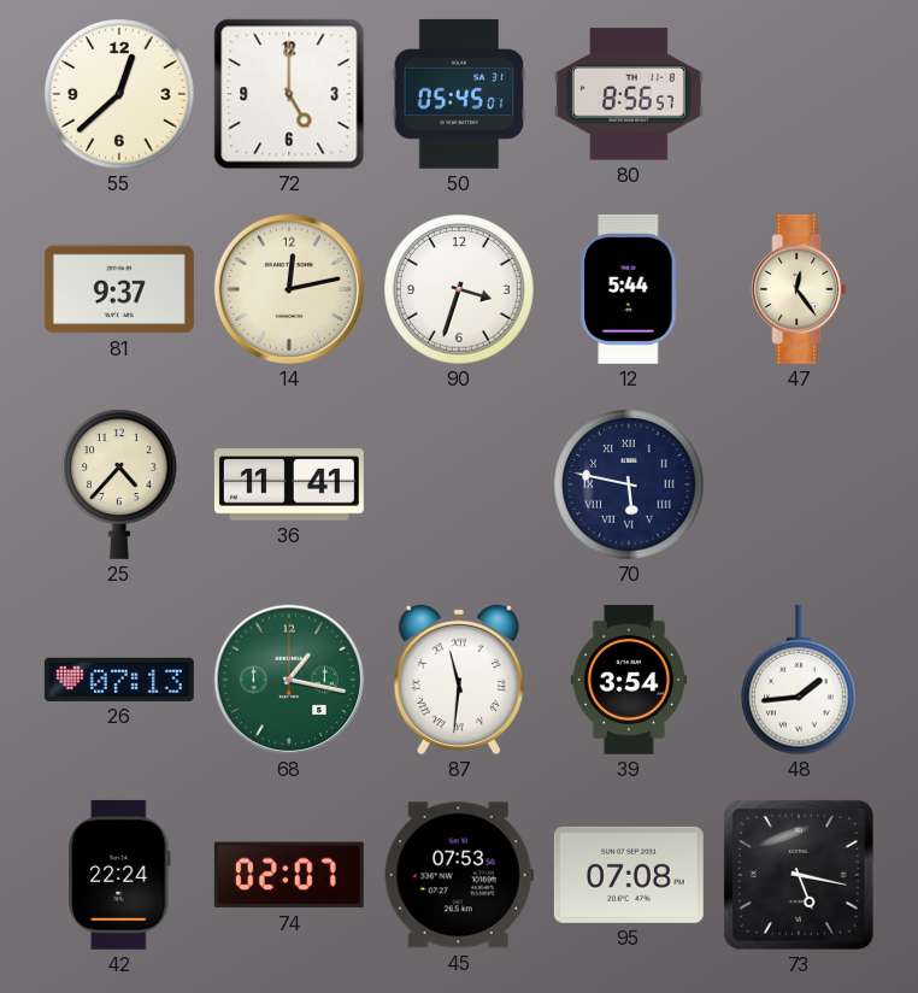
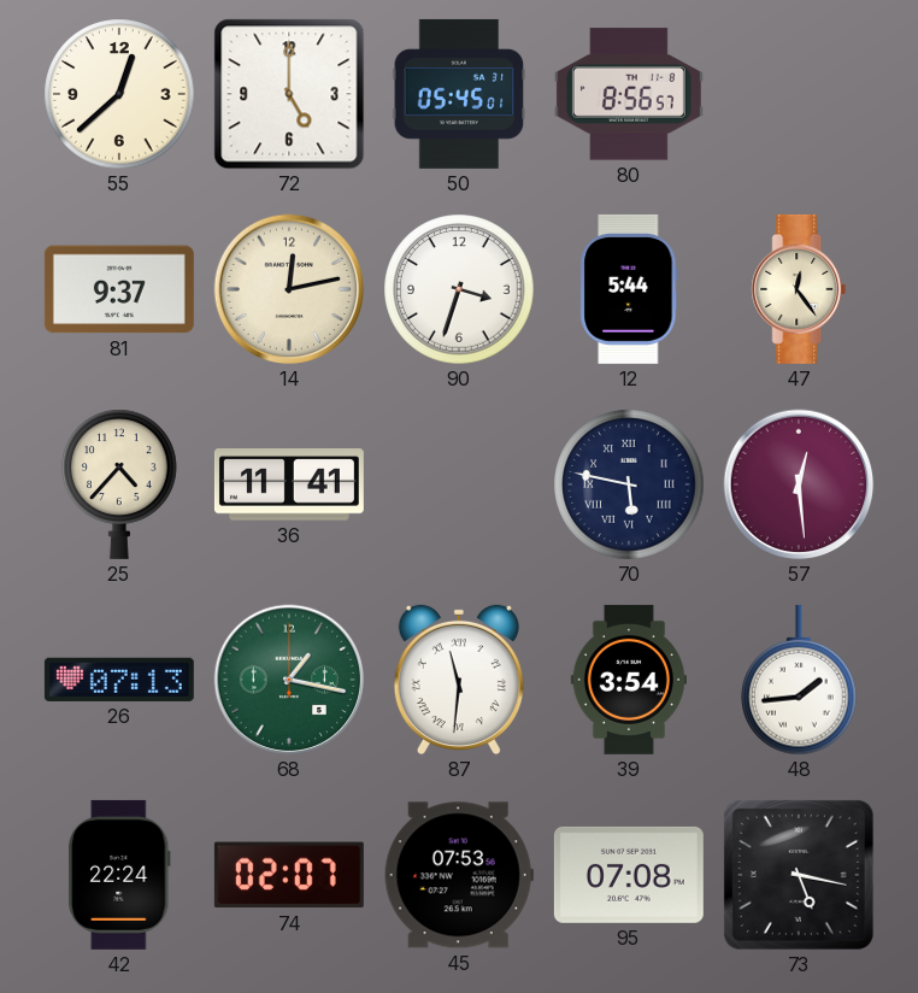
57: none -> 12:29 (799, 484)
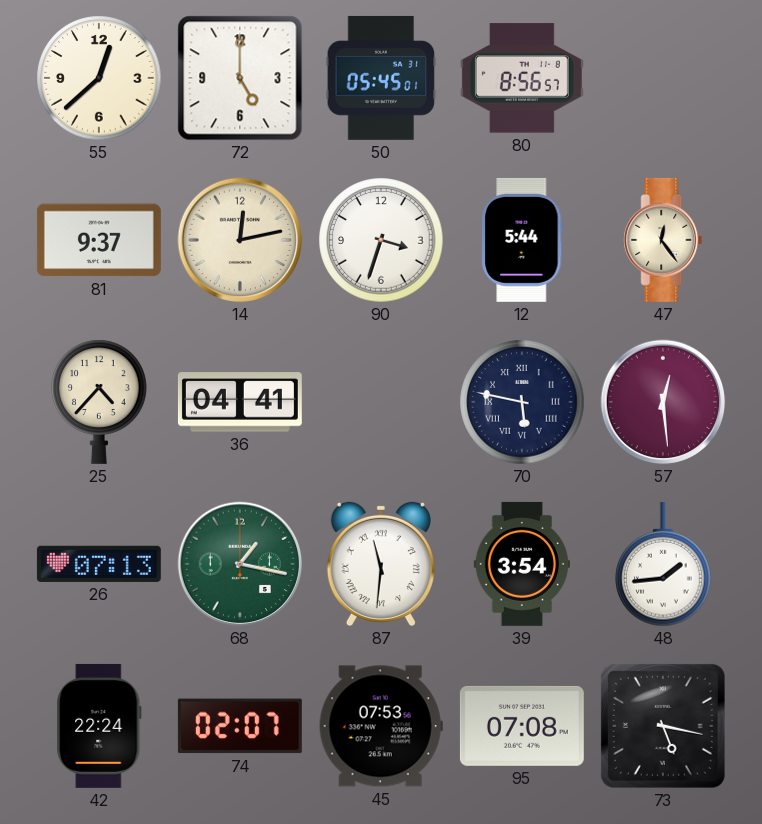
36: 11:41 -> 04:41 (240, 402)
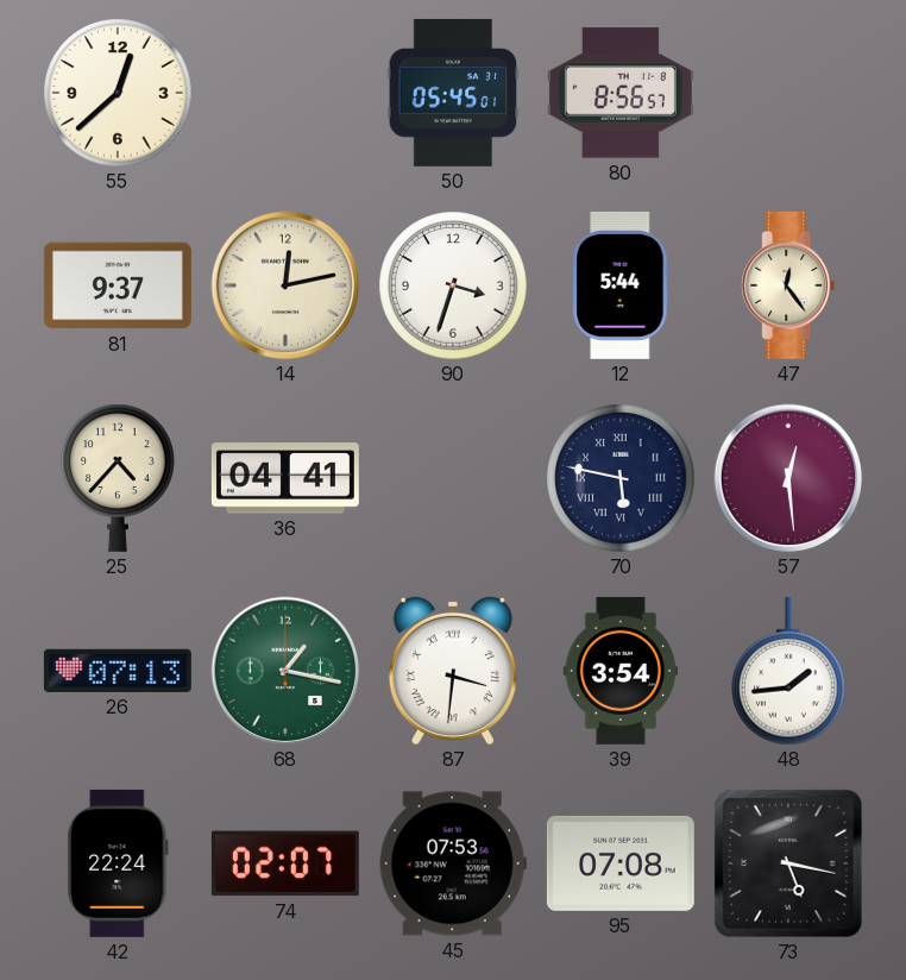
72: 5:00 -> none (240, 78)
87: 11:31 -> 3:31 (453, 671)
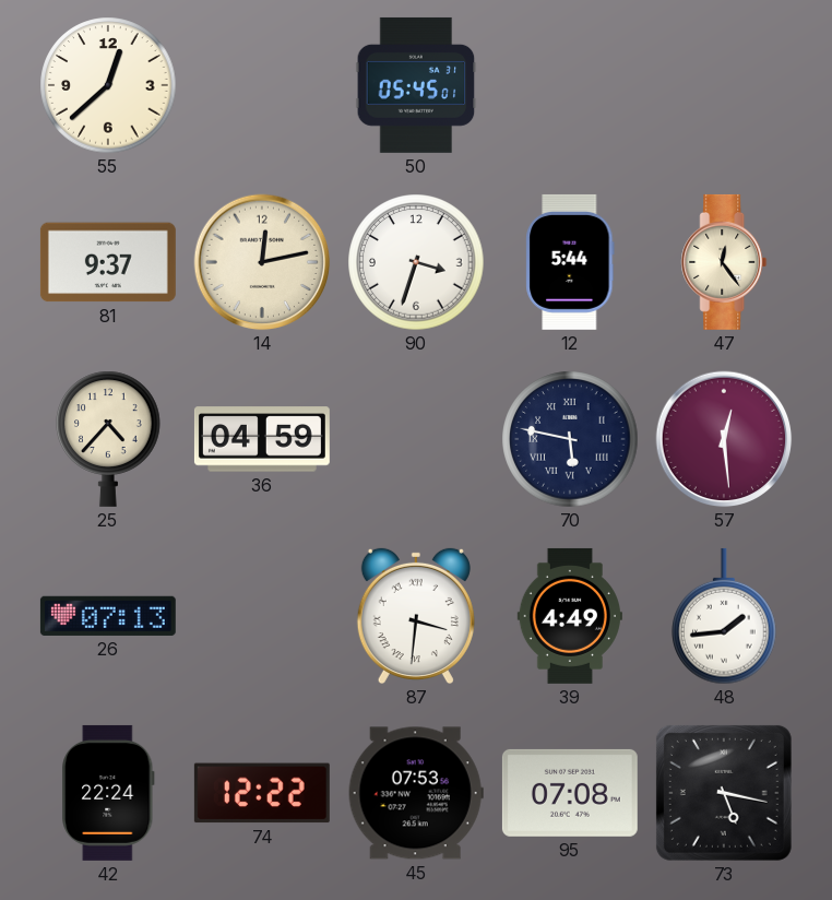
80: 8:56 -> none (621, 93)
36: 04:41 -> 04:59 (262, 439)
68: 1:17 -> none (285, 671)
39: 3:54 -> 4:49 (570, 616)
74: 02:07 -> 12:22 (262, 793)
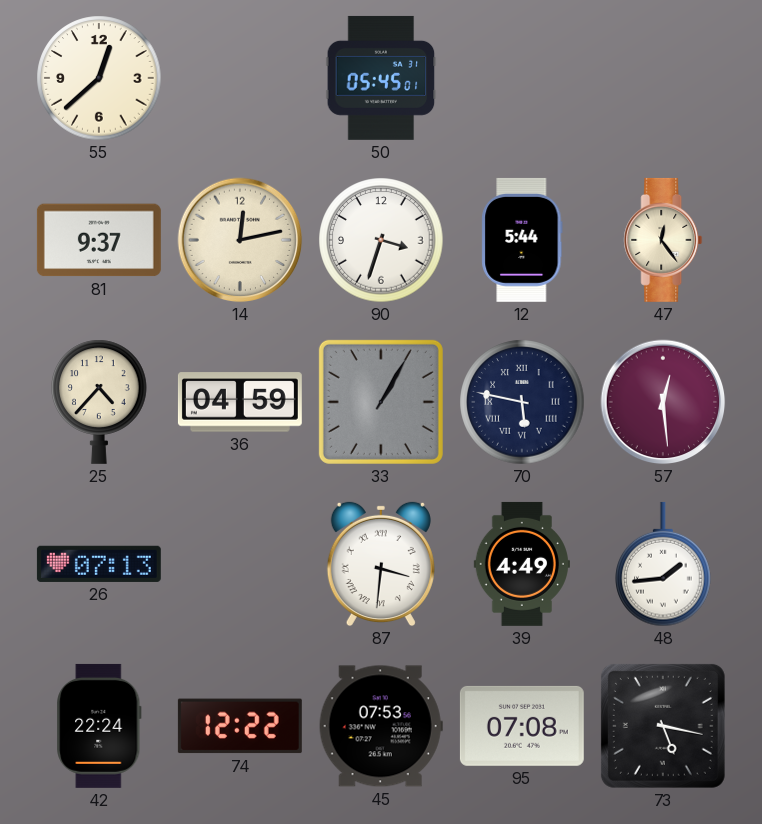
33: none -> 1:05 (381, 402)
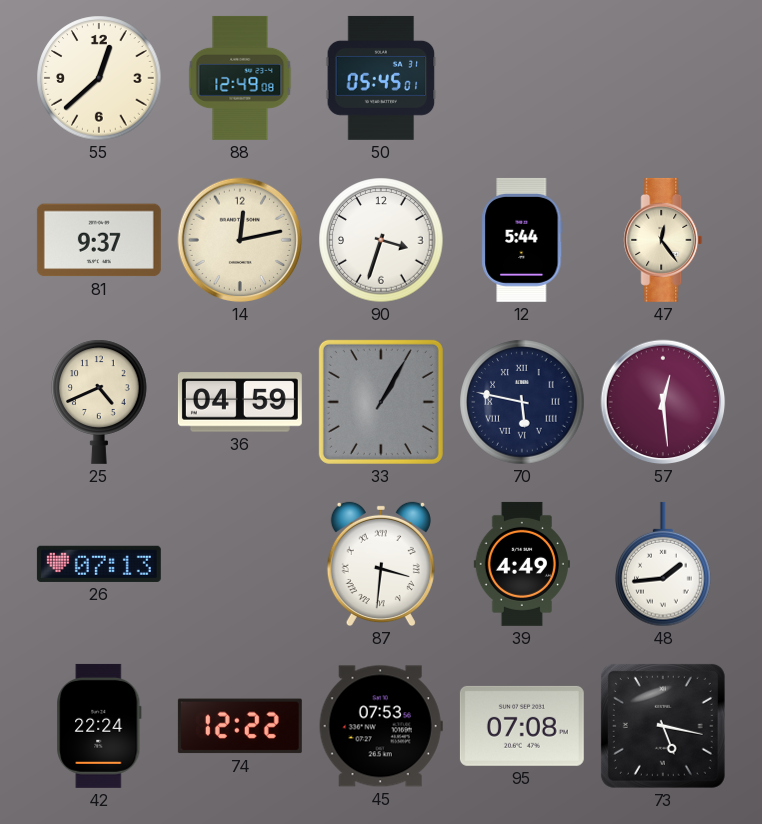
88: none -> 12:49 (240, 78)
25: 4:37 -> 4:41 (99, 402)
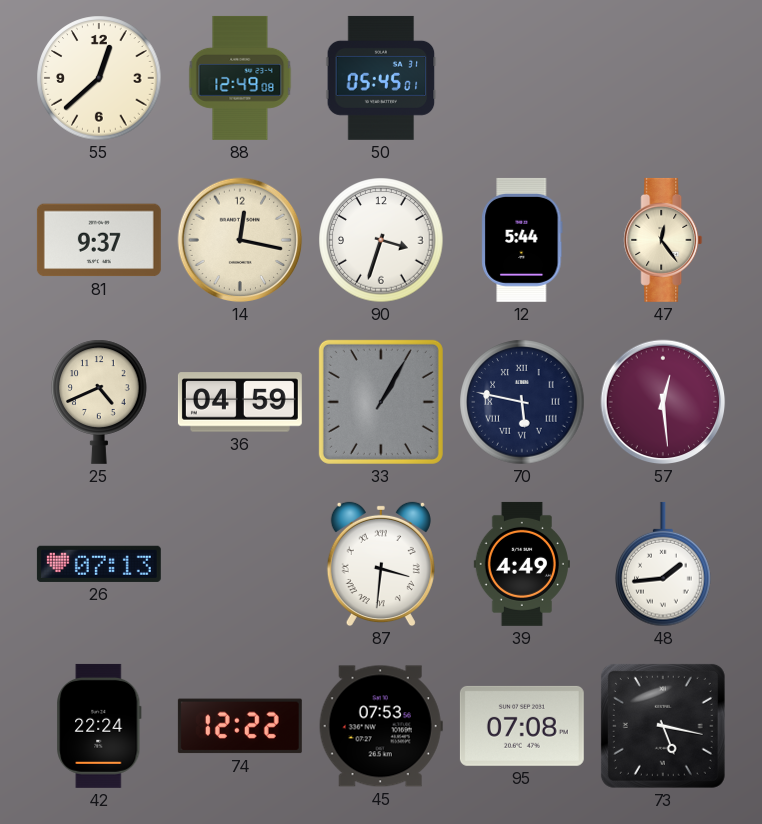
14: 12:13 -> 12:17 (240, 240)
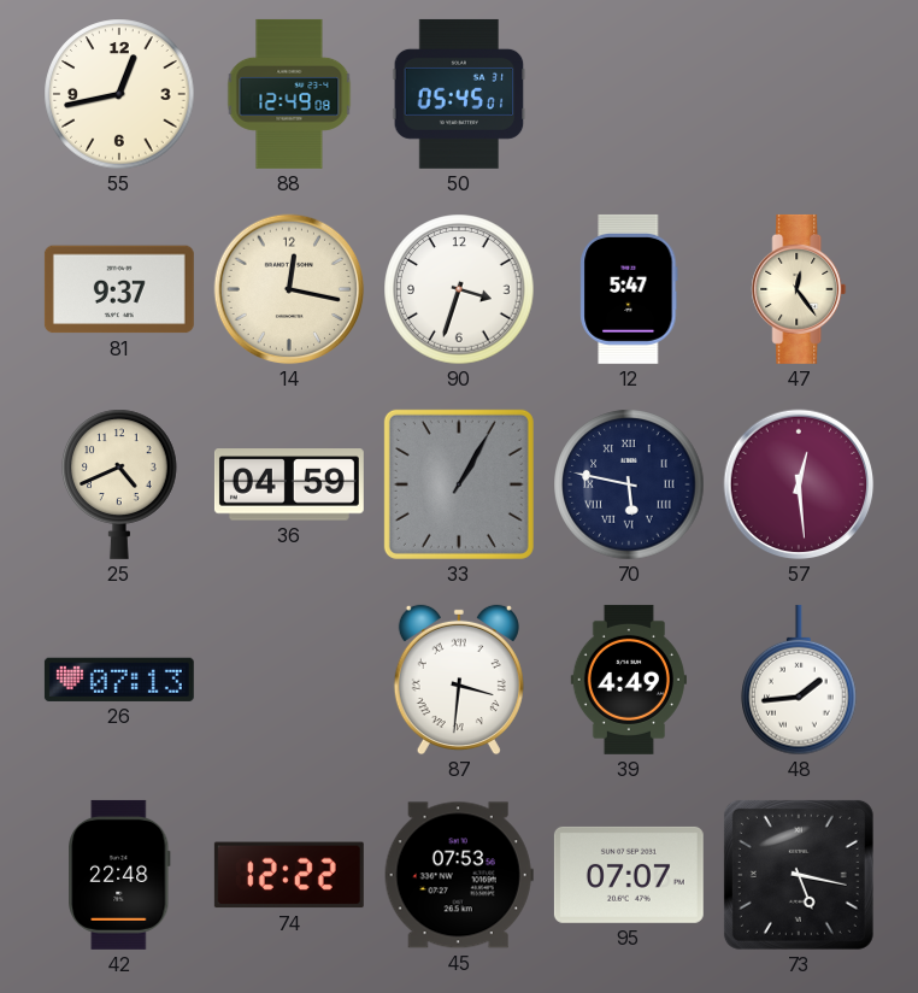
55: 12:38 -> 12:43 (119, 94)
12: 5:44 -> 5:47 (629, 289)
42: 22:24 -> 22:48 (119, 875)
95: 07:08 -> 07:07 (629, 875)
